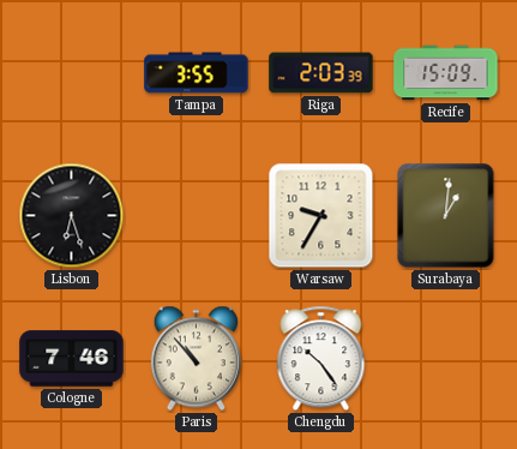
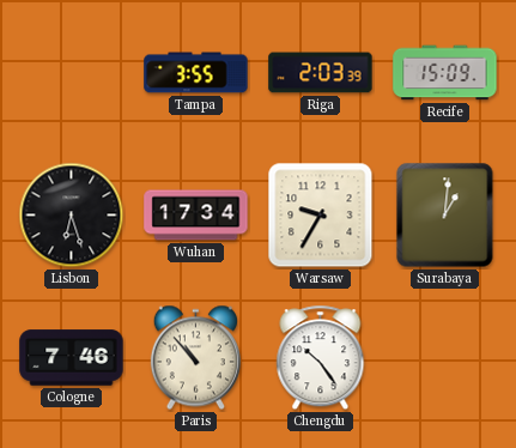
Wuhan: none -> 17:34 (196, 216)
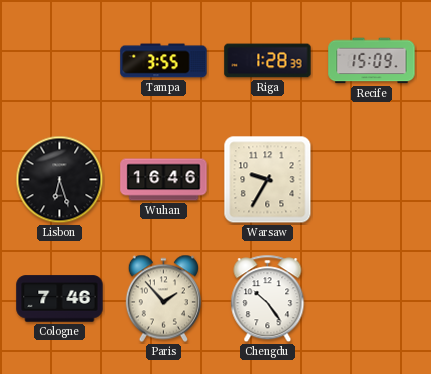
Riga: 2:03 -> 1:28 (268, 61)
Wuhan: 17:34 -> 16:46 (164, 180)
Surabaya: 1:01 -> none (445, 216)
Paris: 10:53 -> 1:53 (163, 299)
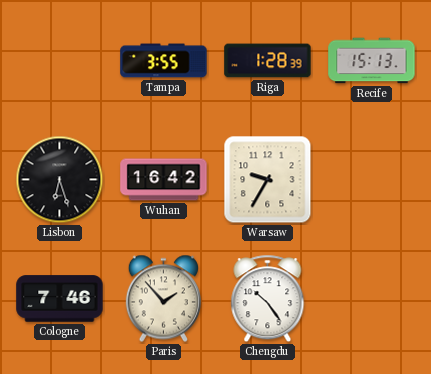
Recife: 15:09 -> 15:13 (372, 61)
Wuhan: 16:46 -> 16:42 (164, 180)
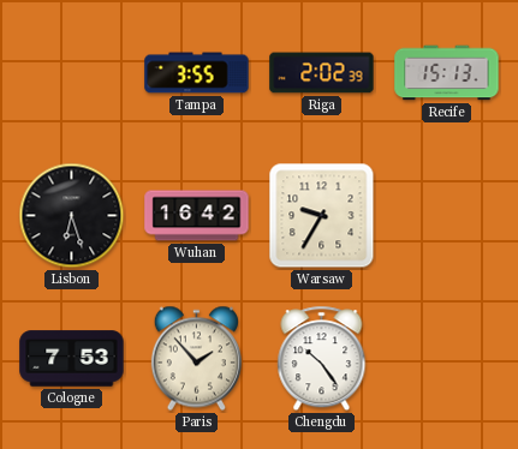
Riga: 1:28 -> 2:02 (322, 73)
Cologne: 7:46 -> 7:53 (72, 359)
